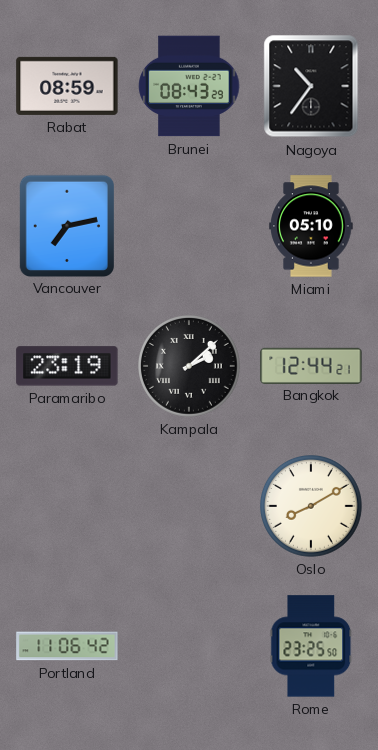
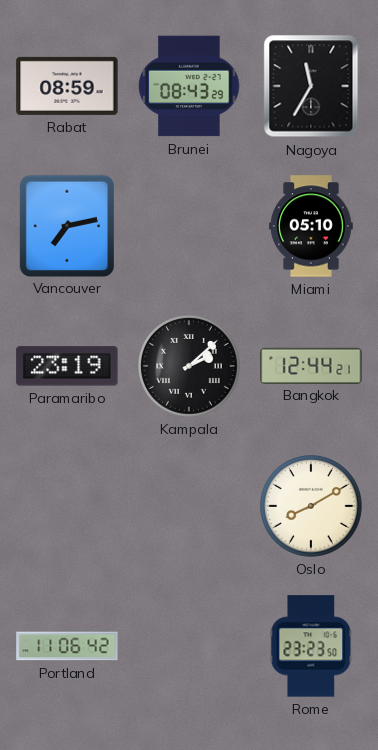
Nagoya: 10:36 -> 11:35 (311, 86)
Rome: 23:25 -> 23:23 (311, 646)
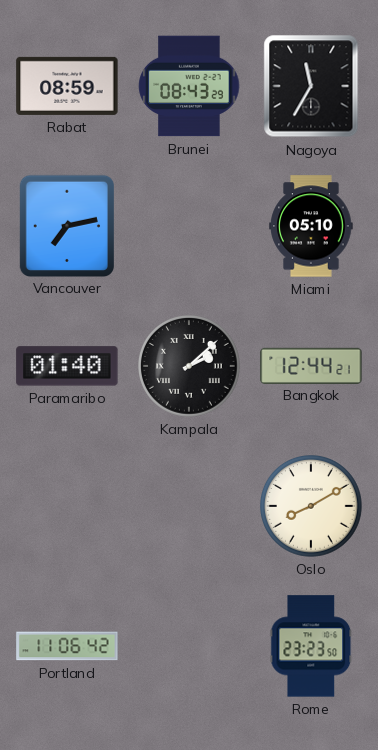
Paramaribo: 23:19 -> 01:40 (67, 366)
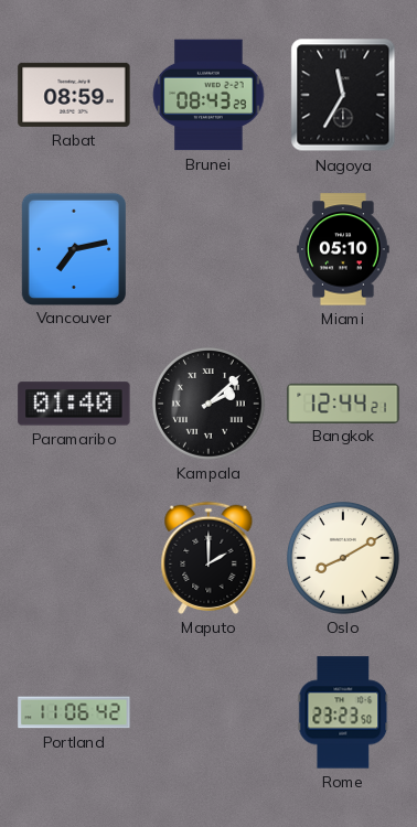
Maputo: none -> 2:00 (209, 558)
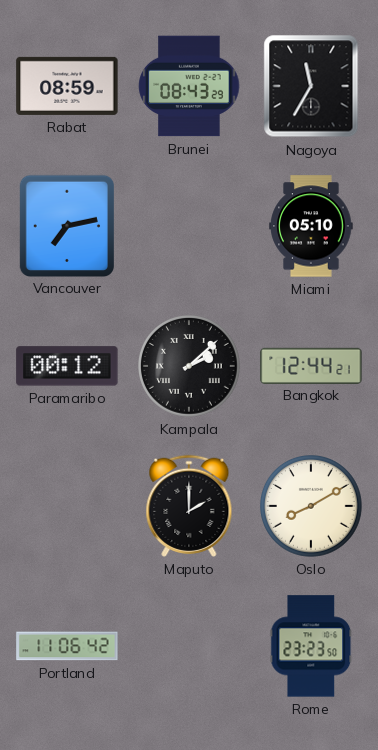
Paramaribo: 01:40 -> 00:12 (67, 366)
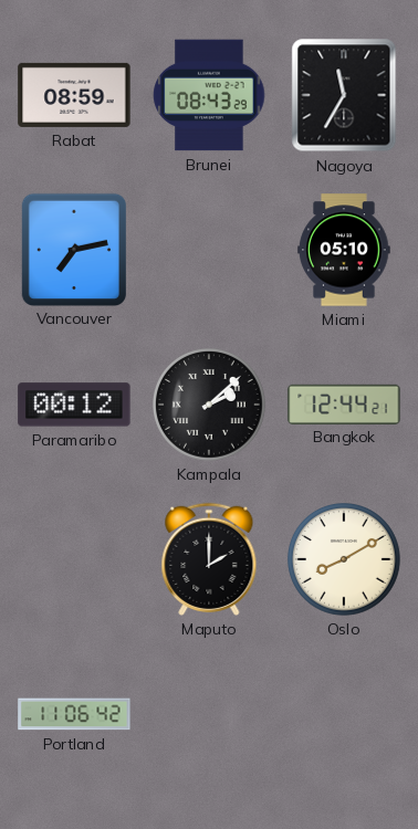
Rome: 23:23 -> none (311, 646)
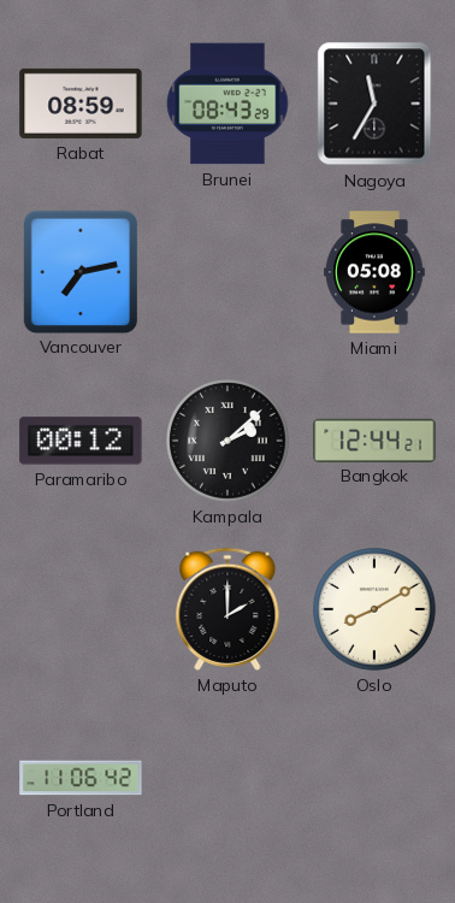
Miami: 05:10 -> 05:08 (374, 272)
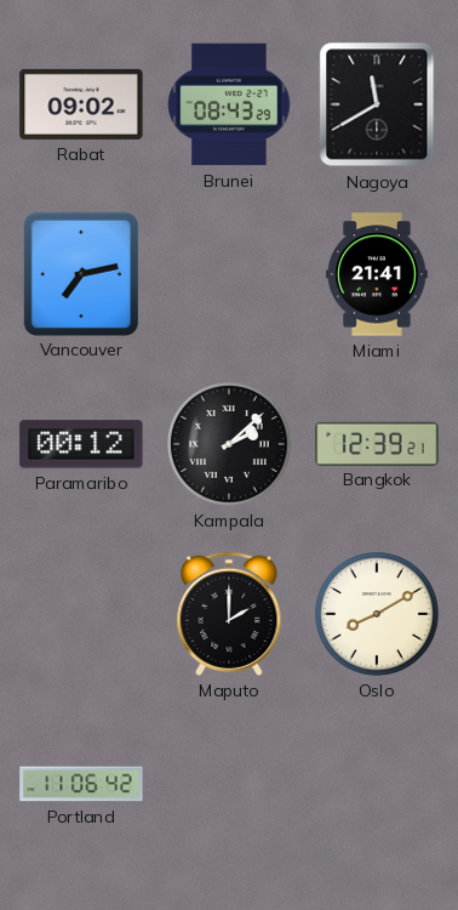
Rabat: 08:59 -> 09:02 (81, 104)
Nagoya: 11:35 -> 11:40 (377, 104)
Miami: 05:08 -> 21:41 (377, 274)
Bangkok: 12:44 -> 12:39 (377, 443)
